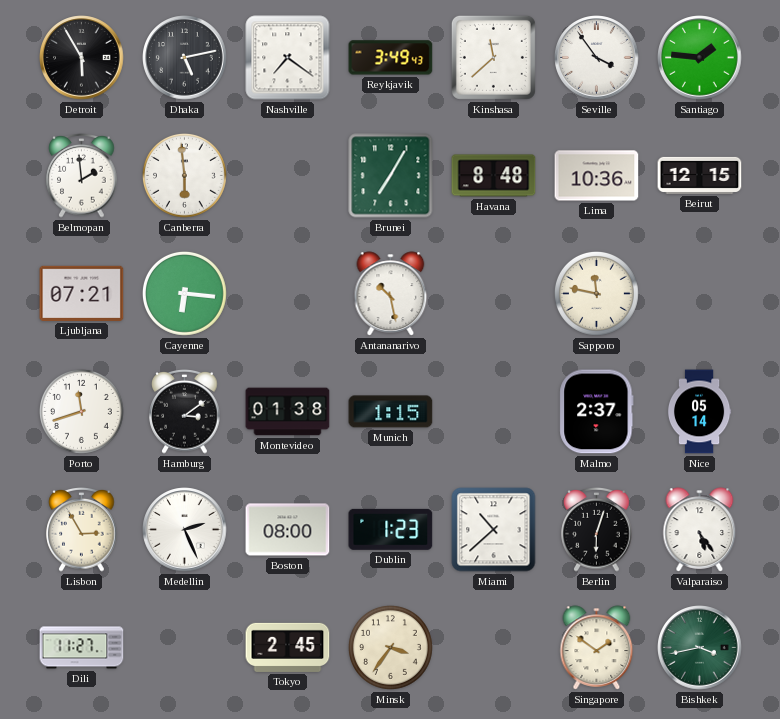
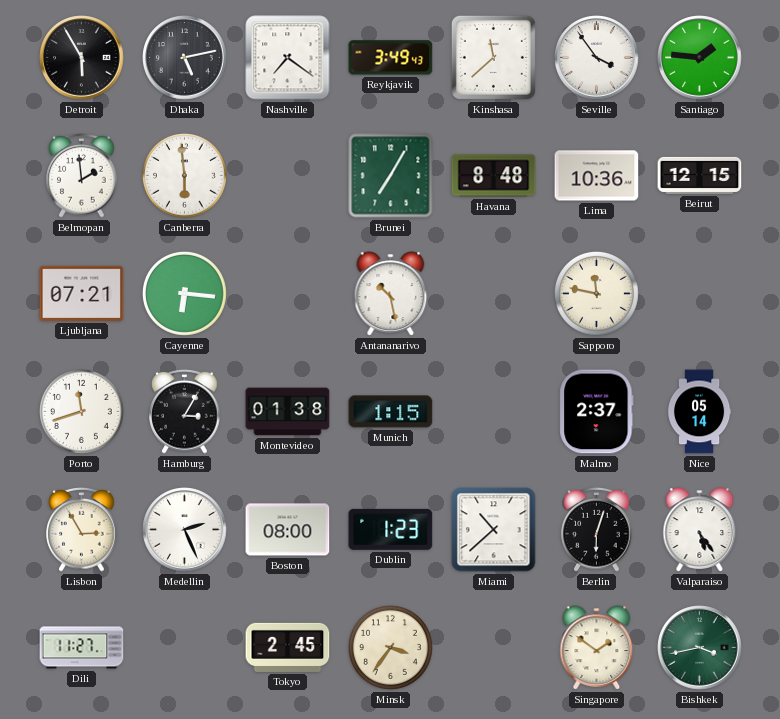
Hamburg: 3:09 -> 3:05 (185, 412)
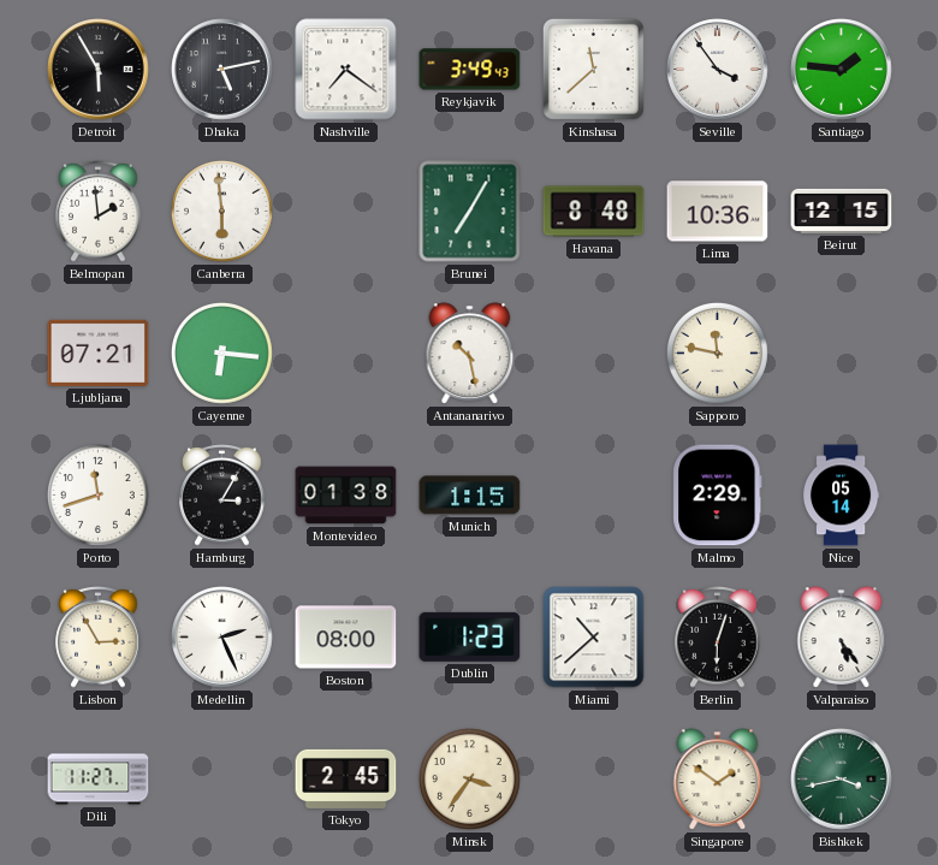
Malmo: 2:37 -> 2:29 (718, 496)
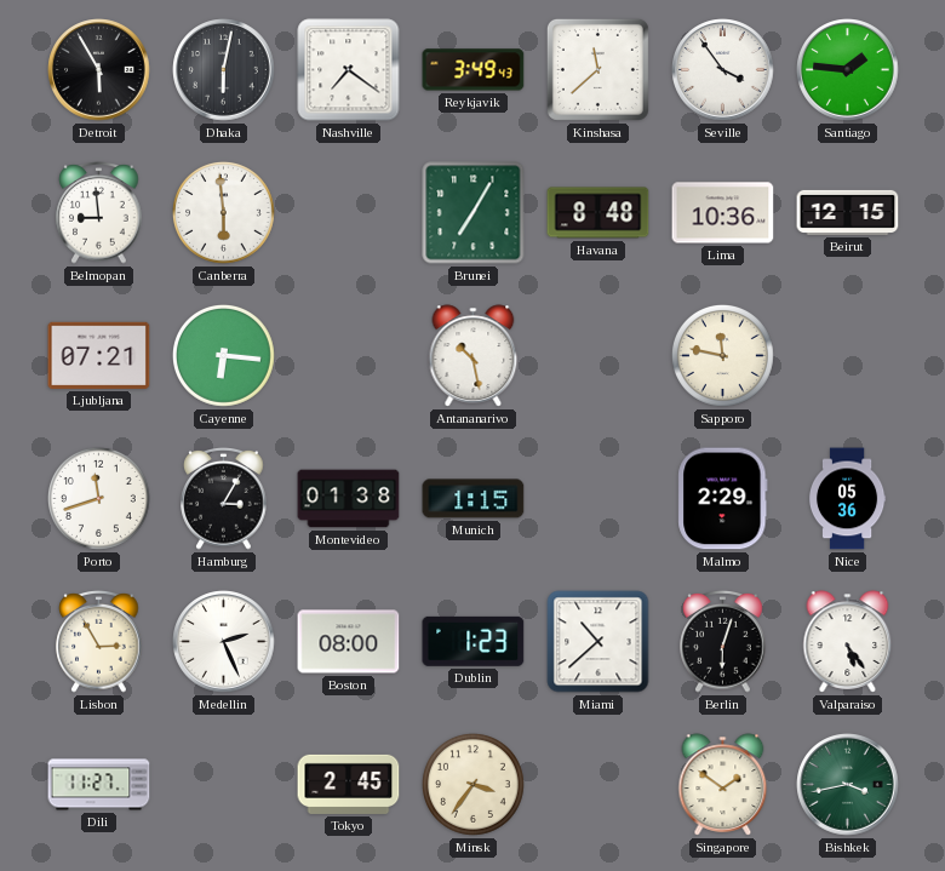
Dhaka: 5:13 -> 6:02 (224, 70)
Belmopan: 1:59 -> 8:59 (99, 213)
Nice: 05:14 -> 05:36 (847, 499)
